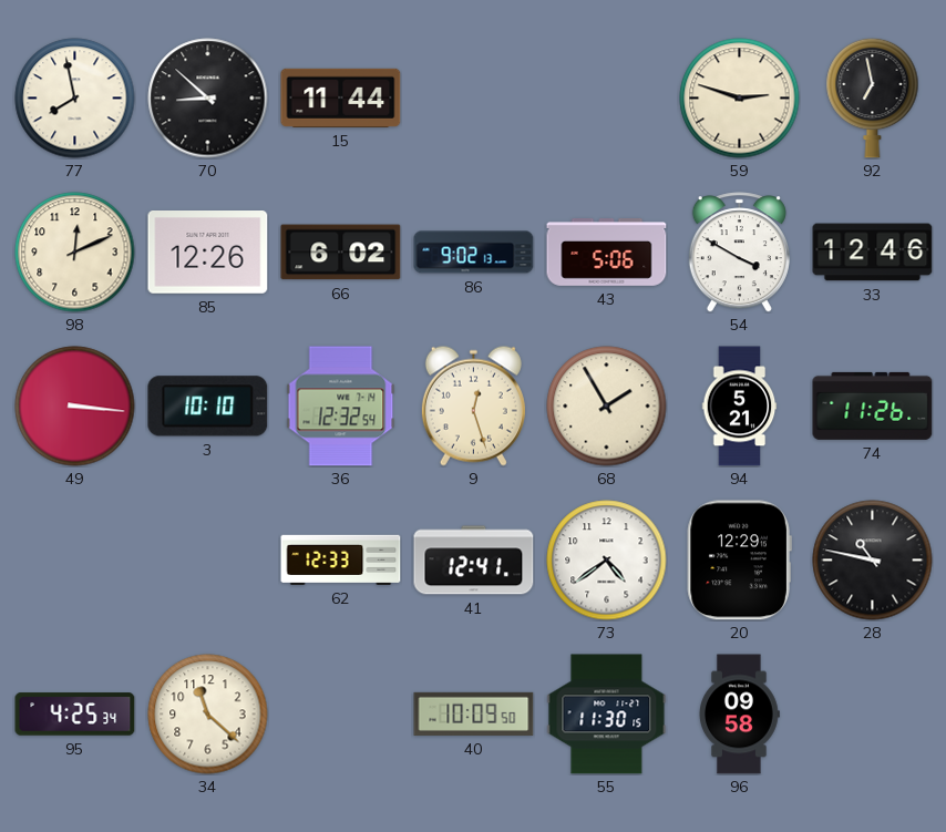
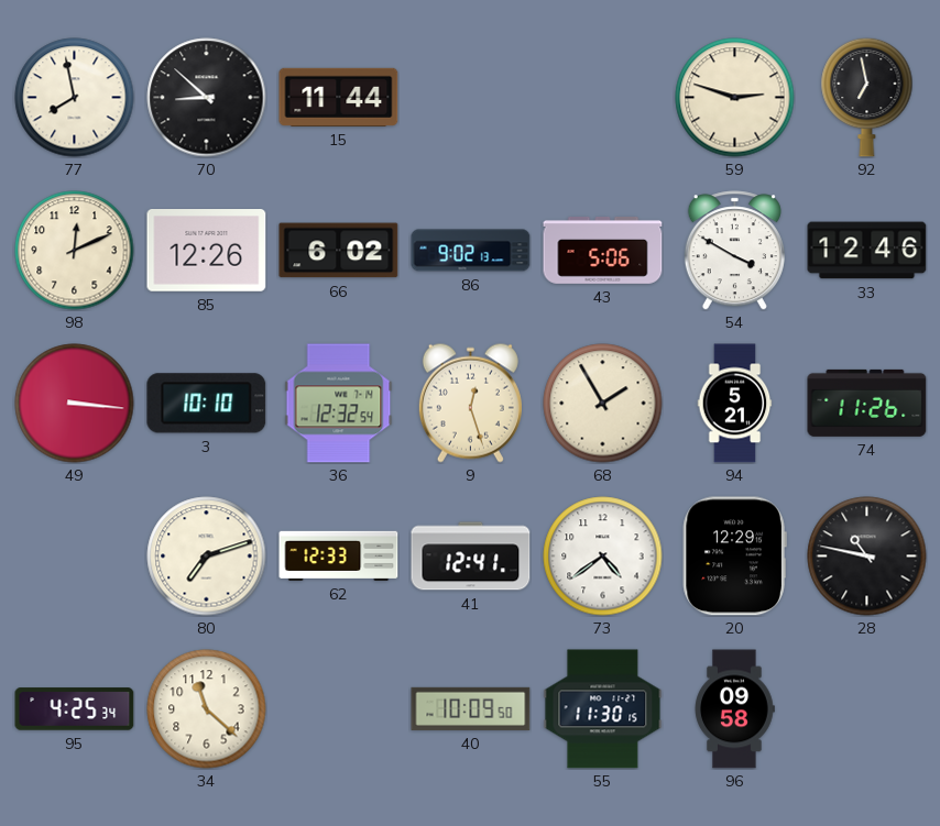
80: none -> 7:12 (207, 557)
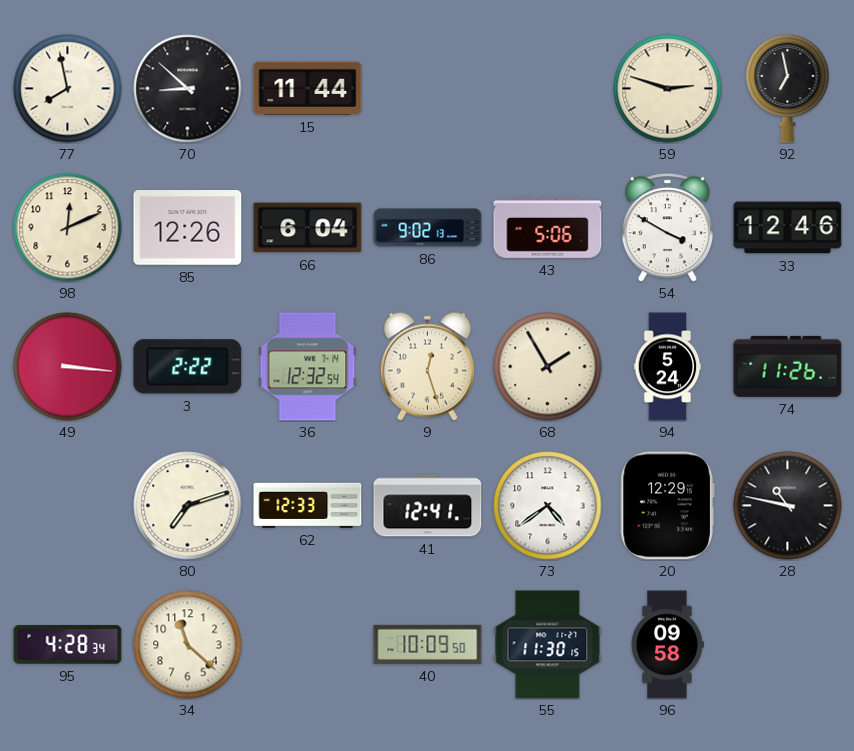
66: 6:02 -> 6:04 (308, 228)
3: 10:10 -> 2:22 (188, 367)
94: 5:21 -> 5:24 (668, 367)
95: 4:25 -> 4:28 (68, 645)
